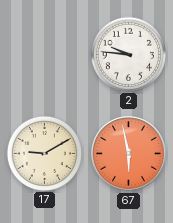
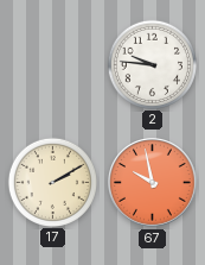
17: 9:10 -> 2:10 (52, 182)
67: 5:58 -> 9:58 (153, 183)
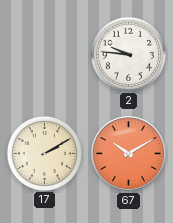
67: 9:58 -> 10:10 (129, 154)
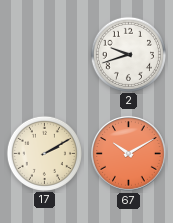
2: 9:46 -> 9:42 (128, 54)
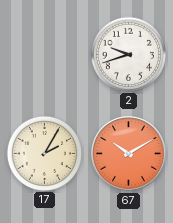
17: 2:10 -> 2:05 (44, 153)
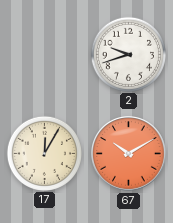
17: 2:05 -> 12:05 (44, 153)
